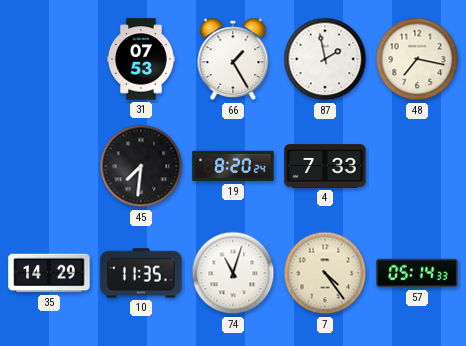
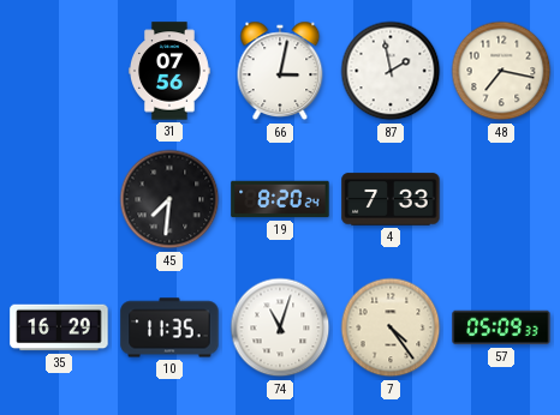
31: 07:53 -> 07:56 (169, 71)
66: 1:25 -> 3:02 (280, 71)
35: 14:29 -> 16:29 (59, 327)
57: 05:14 -> 05:09 (501, 327)
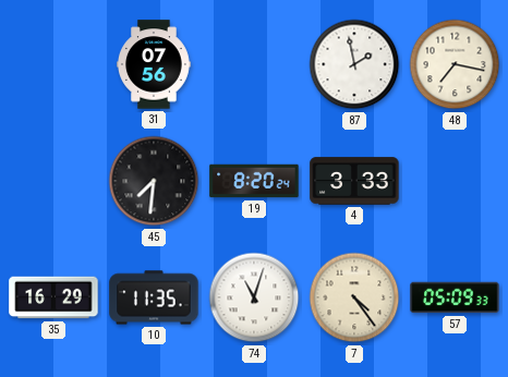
66: 3:02 -> none (280, 71)
4: 7:33 -> 3:33 (354, 181)
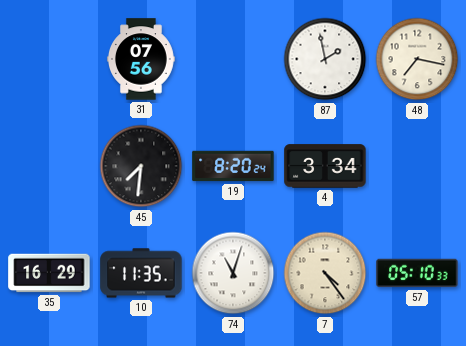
4: 3:33 -> 3:34 (325, 166)
57: 05:09 -> 05:10 (417, 273)
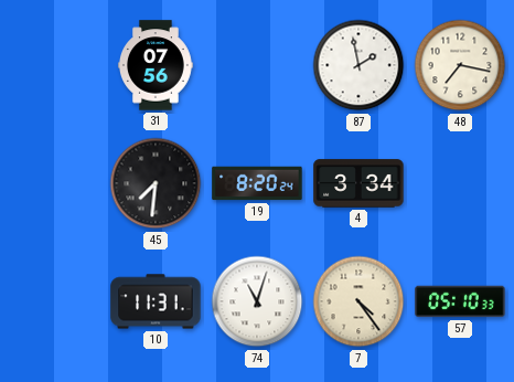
35: 16:29 -> none (49, 273)
10: 11:35 -> 11:31 (156, 301)
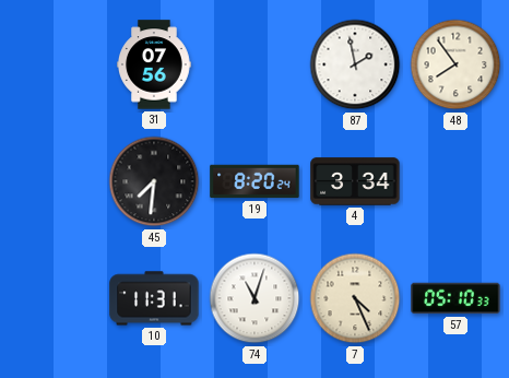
48: 7:17 -> 7:54 (455, 64)
7: 4:24 -> 4:26 (355, 298)
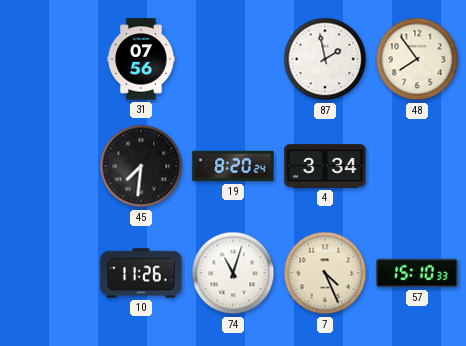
10: 11:31 -> 11:26 (141, 273)
57: 05:10 -> 15:10 (417, 273)
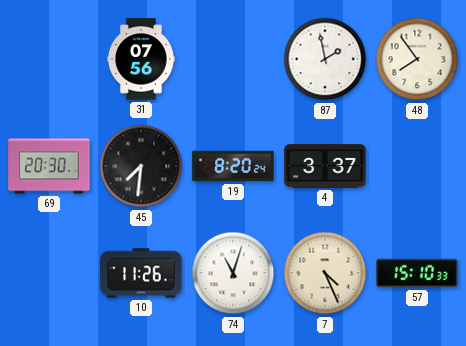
69: none -> 20:30 (49, 166)
4: 3:34 -> 3:37 (325, 166)
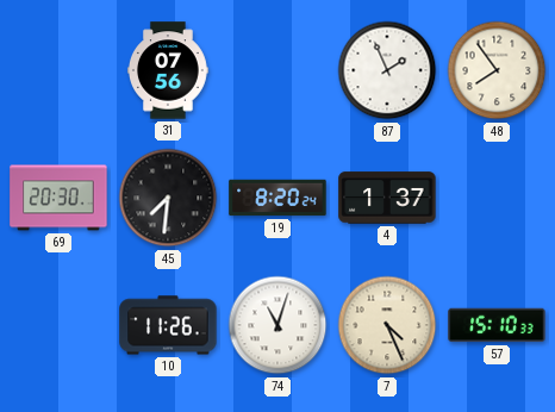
87: 1:58 -> 1:56 (387, 70)
4: 3:37 -> 1:37 (387, 198)
